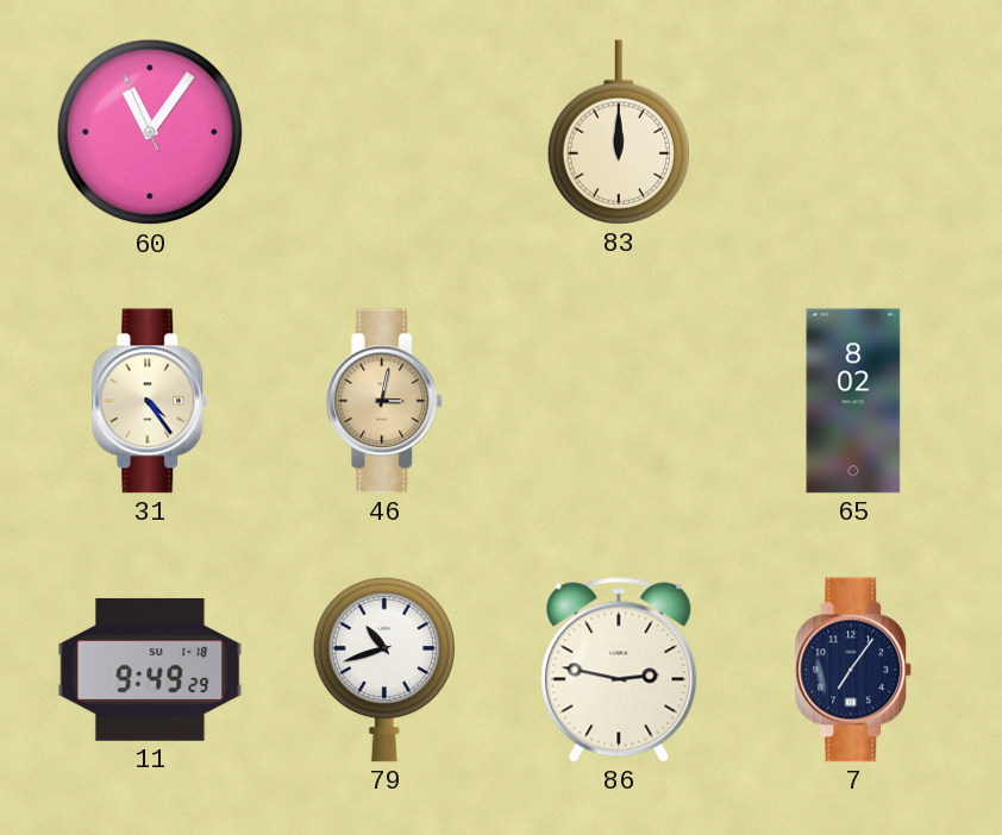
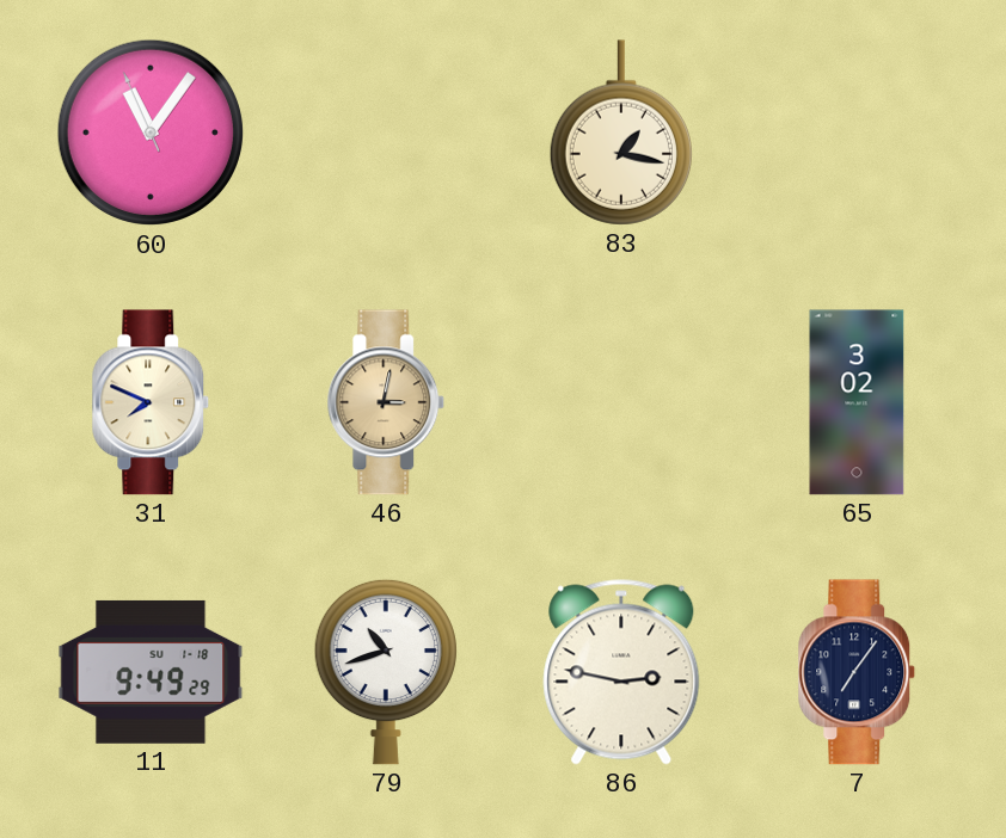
83: 12:00 -> 1:17 (621, 133)
31: 4:24 -> 7:49 (151, 402)
65: 8:02 -> 3:02 (857, 402)
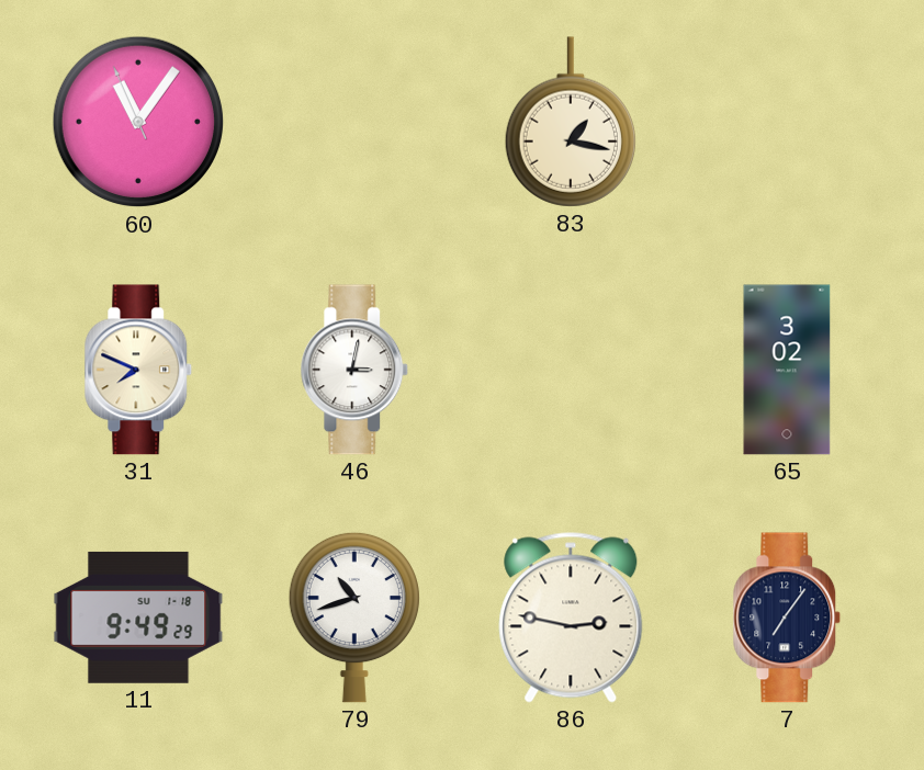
46 dial: champagne -> white (354, 370)
